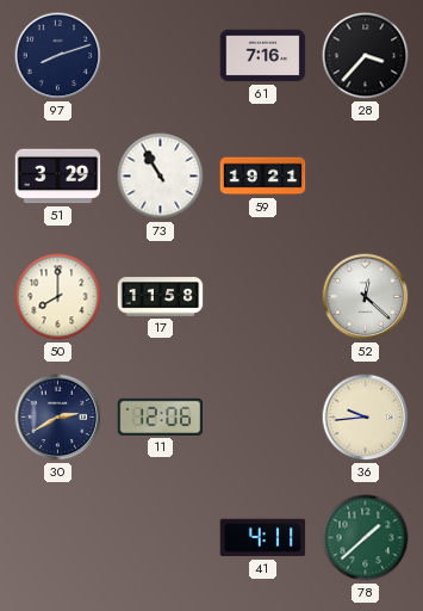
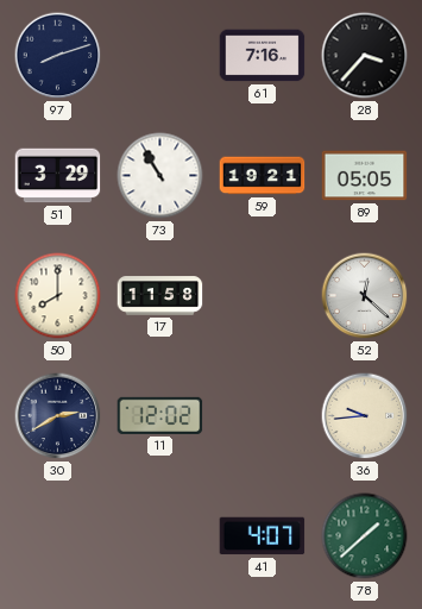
89: none -> 05:05 (365, 176)
11: 12:06 -> 12:02 (160, 415)
41: 4:11 -> 4:07 (263, 536)
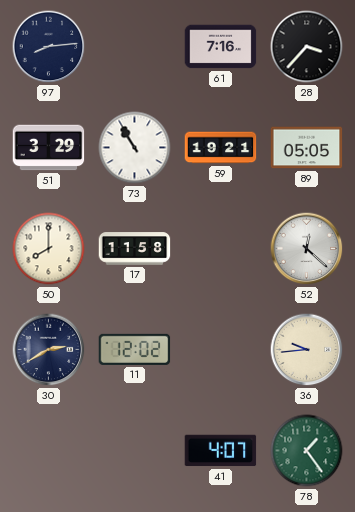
97: 8:12 -> 8:14 (49, 47)
78: 1:38 -> 1:24 (307, 451)
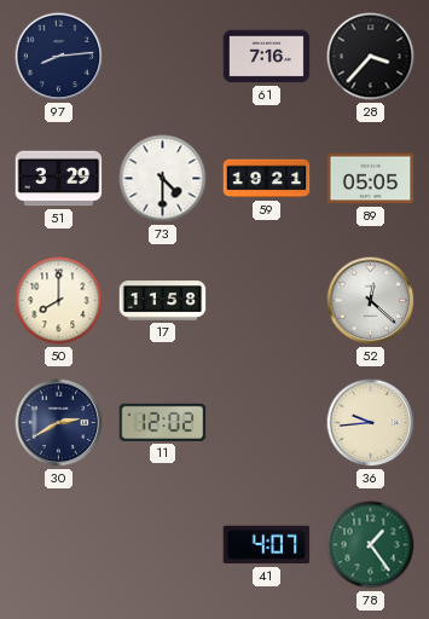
73: 10:55 -> 4:30 (163, 179)
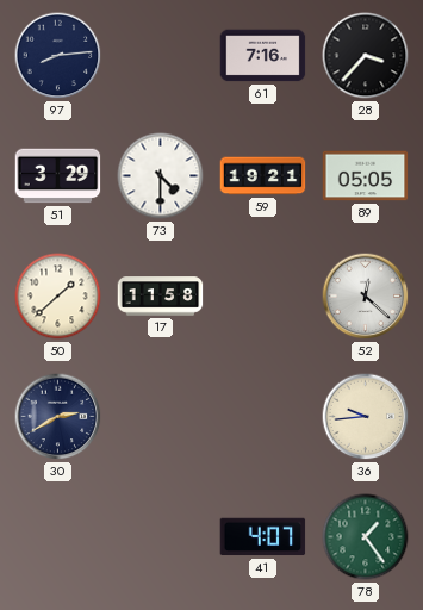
50: 8:00 -> 1:38 (58, 297)
11: 12:02 -> none (163, 422)
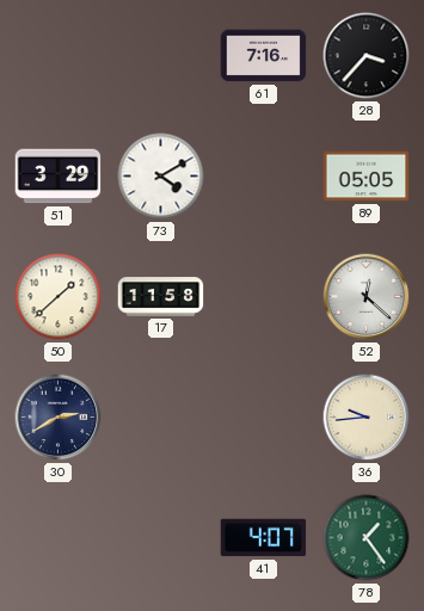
97: 8:14 -> none (58, 56)
73: 4:30 -> 4:10 (161, 177)
59: 19:21 -> none (263, 176)
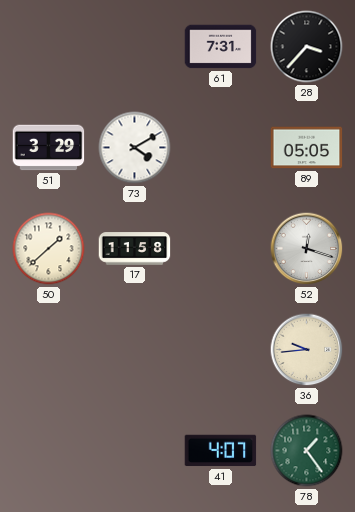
61: 7:16 -> 7:31 (221, 47)
52: 12:22 -> 12:18 (307, 249)
30: 2:40 -> none (59, 418)
